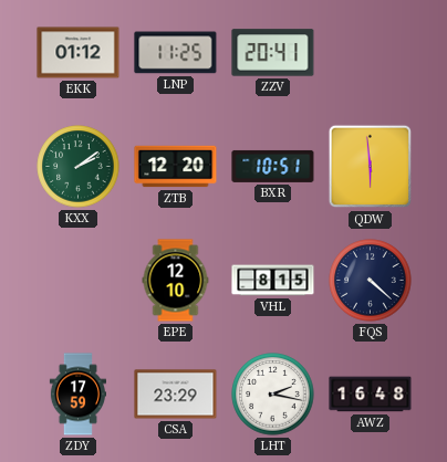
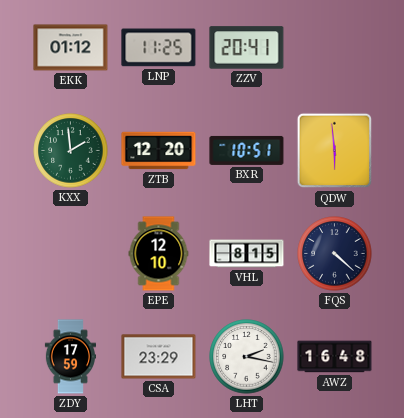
KXX: 2:09 -> 1:59 (71, 151)
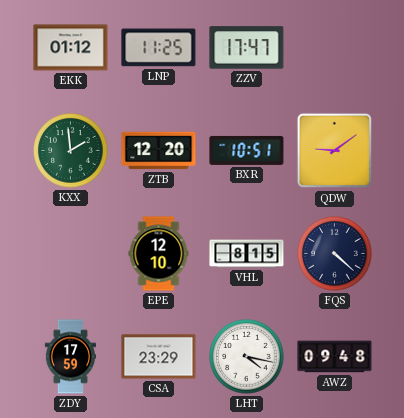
ZZV: 20:41 -> 17:47 (247, 48)
QDW: 5:59 -> 9:09 (335, 151)
LHT: 2:17 -> 4:17 (247, 357)
AWZ: 16:48 -> 09:48 (335, 357)
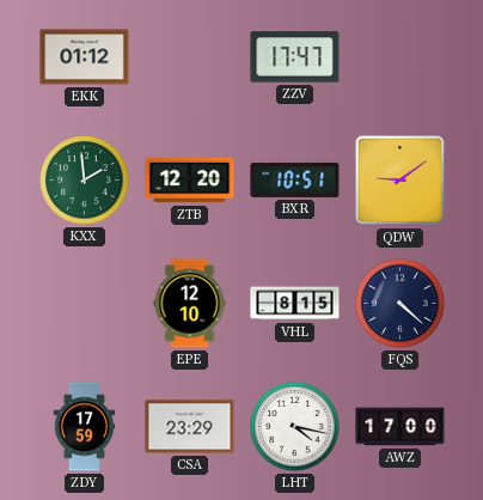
LNP: 11:25 -> none (159, 48)
AWZ: 09:48 -> 17:00 (401, 427)
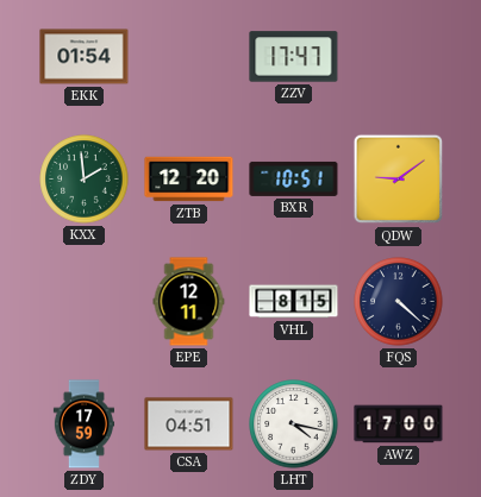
EKK: 01:12 -> 01:54 (85, 57)
EPE: 12:10 -> 12:11 (189, 302)
CSA: 23:29 -> 04:51 (189, 424)
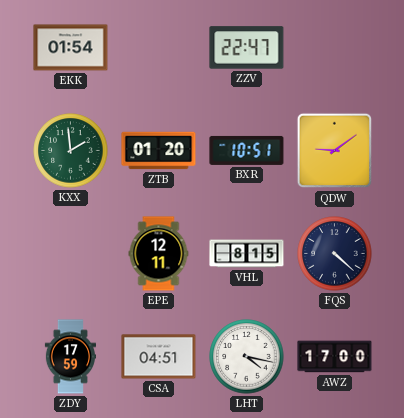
ZZV: 17:47 -> 22:47 (247, 48)
ZTB: 12:20 -> 01:20 (159, 151)
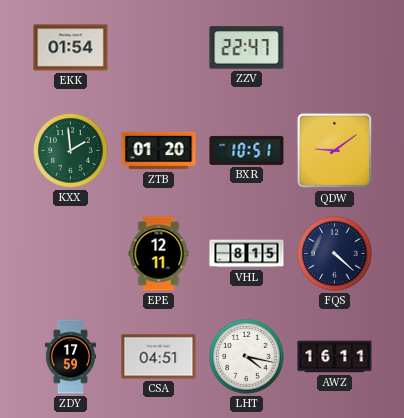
AWZ: 17:00 -> 16:11 (335, 357)
